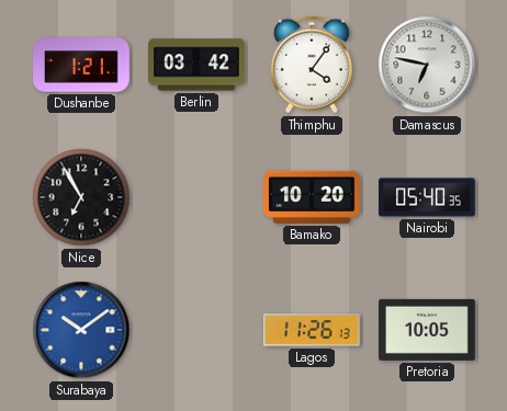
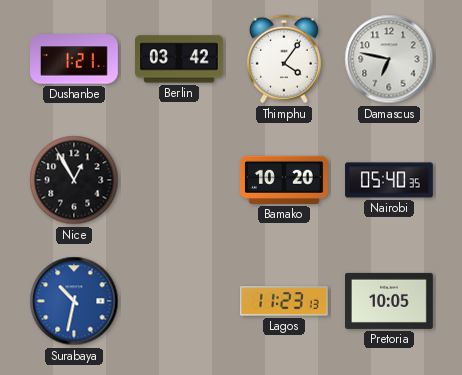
Nice: 6:55 -> 12:55 (74, 180)
Surabaya: 10:09 -> 10:32 (74, 301)
Lagos: 11:26 -> 11:23 (285, 301)
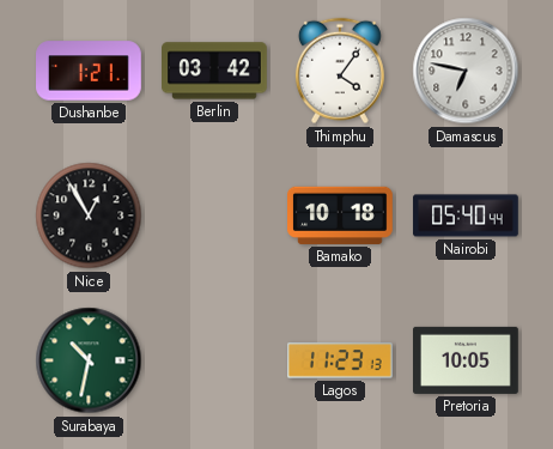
Bamako: 10:20 -> 10:18 (341, 216)
Nairobi: 05:40:35 -> 05:40:44 (466, 216)
Surabaya dial: blue -> green (89, 360)
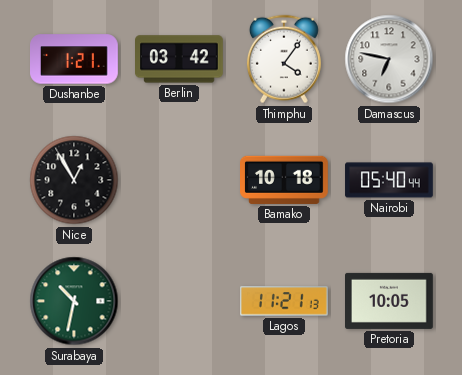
Lagos: 11:23 -> 11:21 (285, 301)
